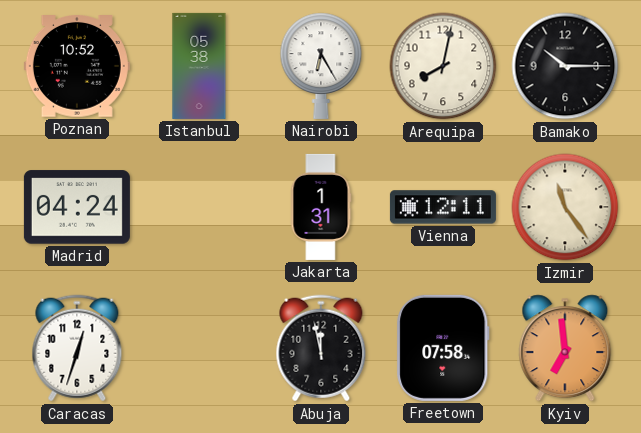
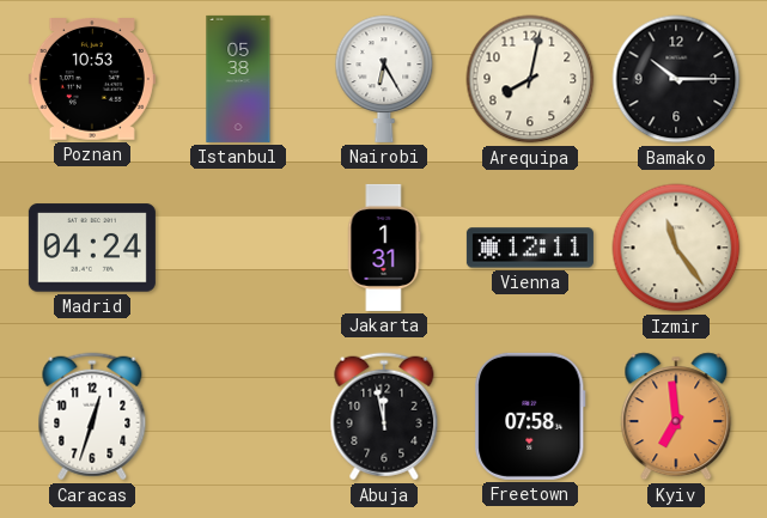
Poznan: 10:52 -> 10:53 (92, 80)
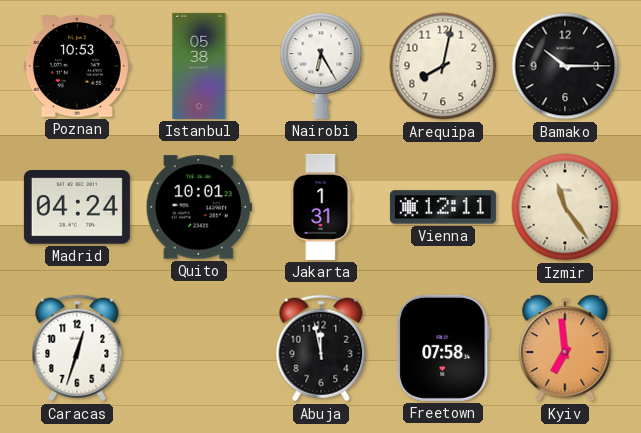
Quito: none -> 10:01 (199, 207)
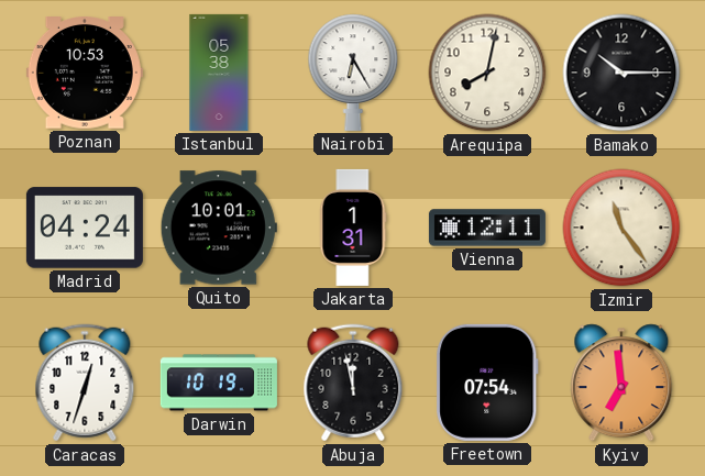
Darwin: none -> 10:19 (219, 383)
Freetown: 07:58 -> 07:54 (487, 383)
